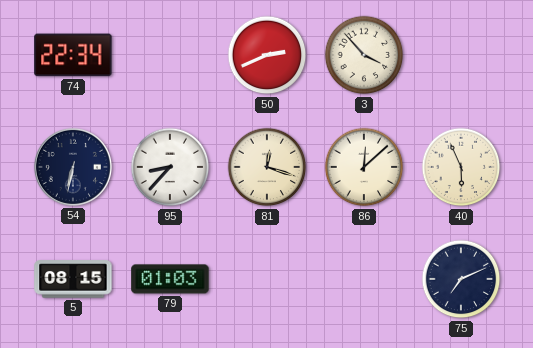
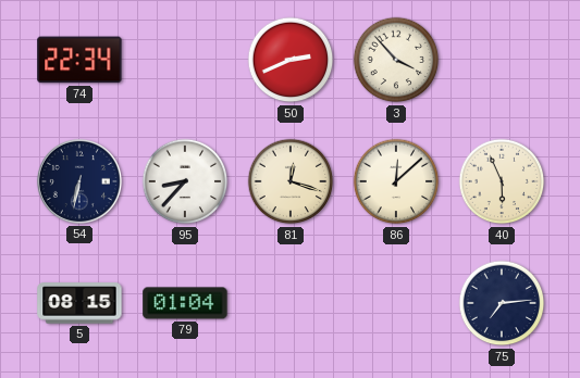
79: 01:03 -> 01:04 (185, 303)
75: 7:11 -> 7:14 (502, 303)
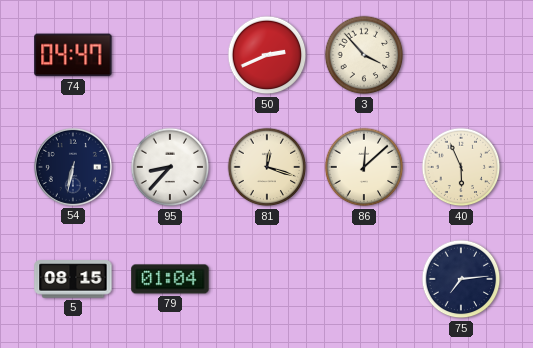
74: 22:34 -> 04:47 (73, 55)
